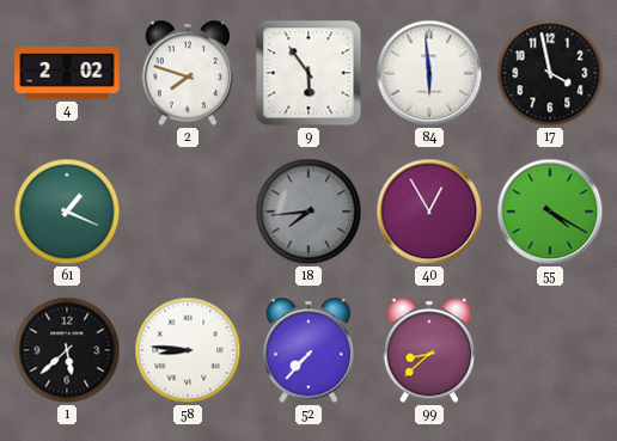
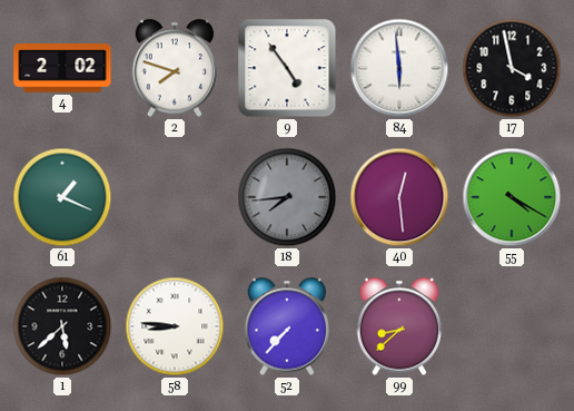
9: 5:54 -> 4:54 (287, 68)
40: 12:55 -> 12:29 (399, 197)
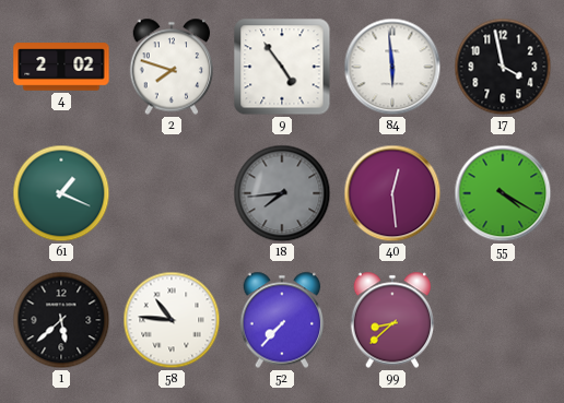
58: 8:46 -> 10:46 (172, 320)
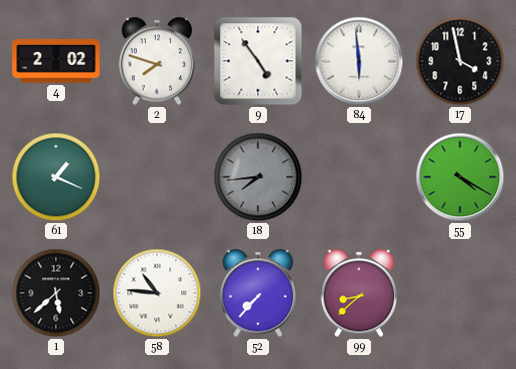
40: 12:29 -> none (392, 193)
